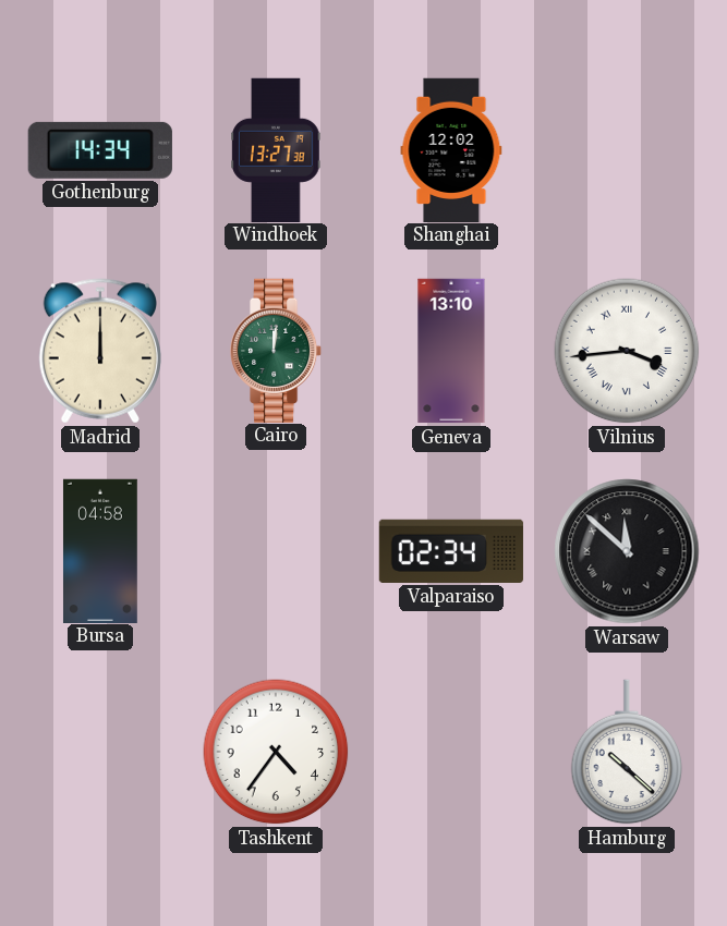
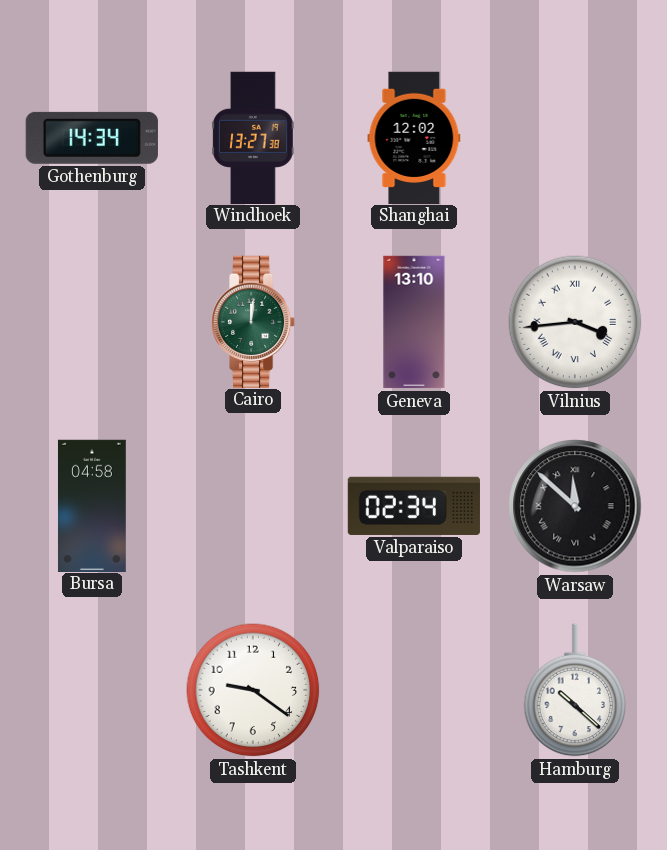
Madrid: 12:00 -> none (100, 351)
Tashkent: 4:36 -> 9:21 (253, 690)
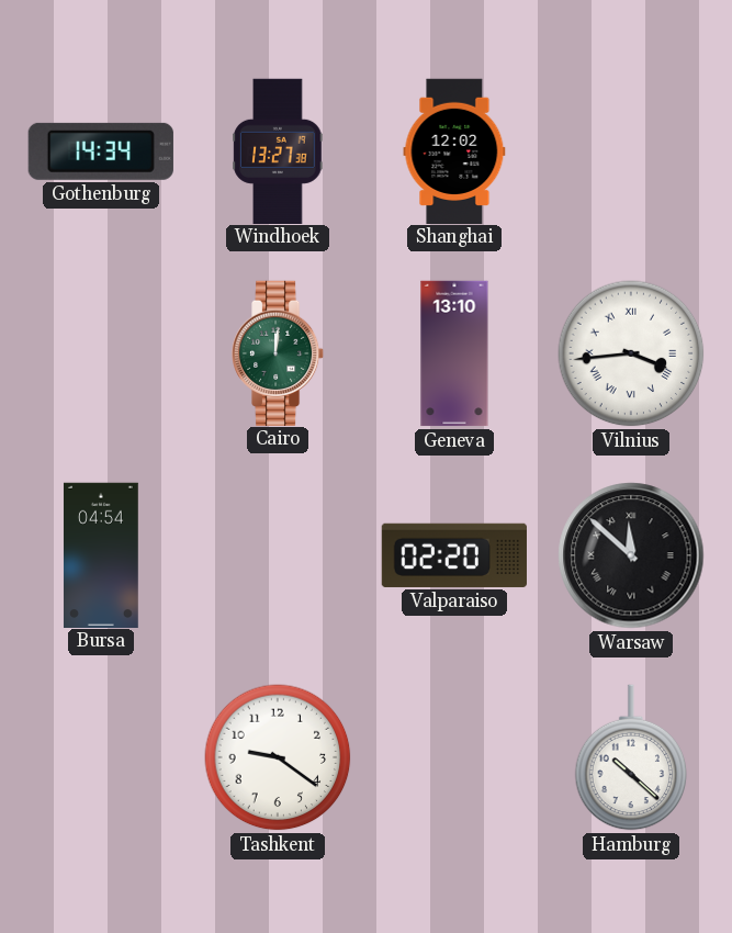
Bursa: 04:58 -> 04:54 (101, 554)
Valparaiso: 02:34 -> 02:20 (454, 555)
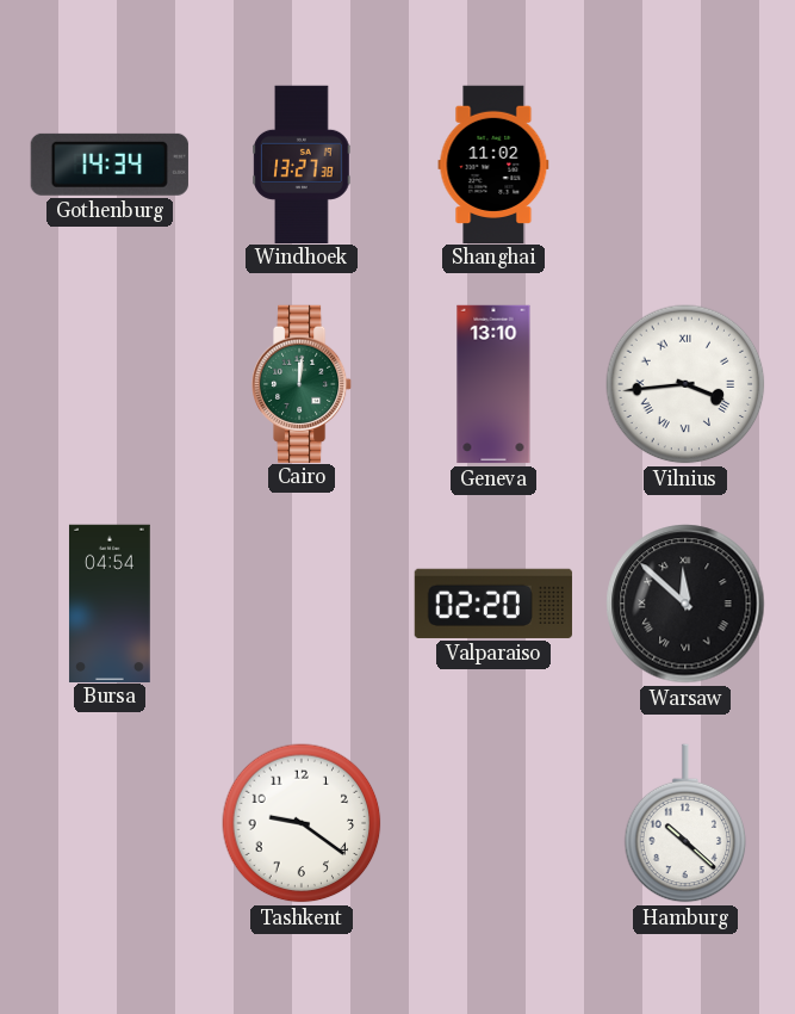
Shanghai: 12:02 -> 11:02 (493, 163)
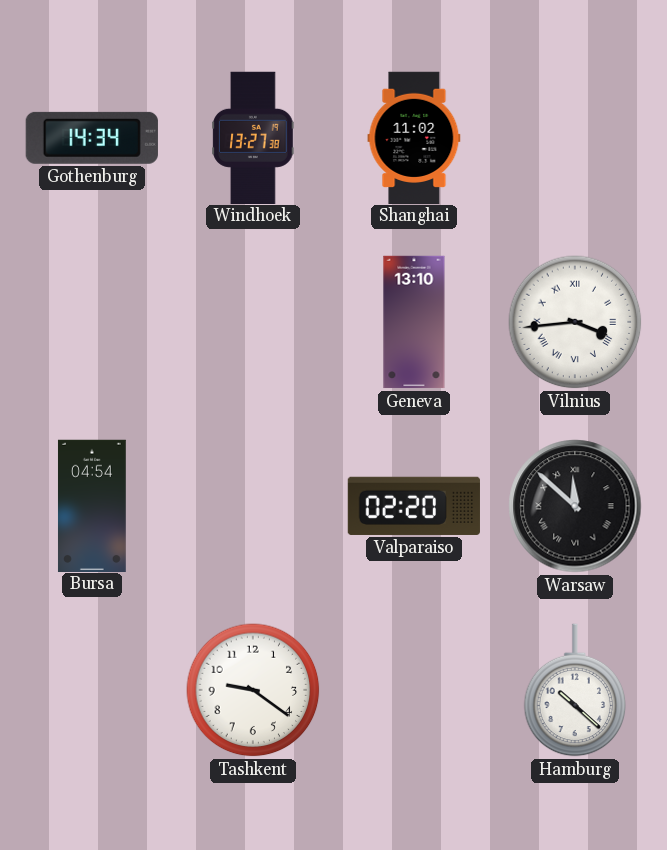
Cairo: 12:01 -> none (303, 383)
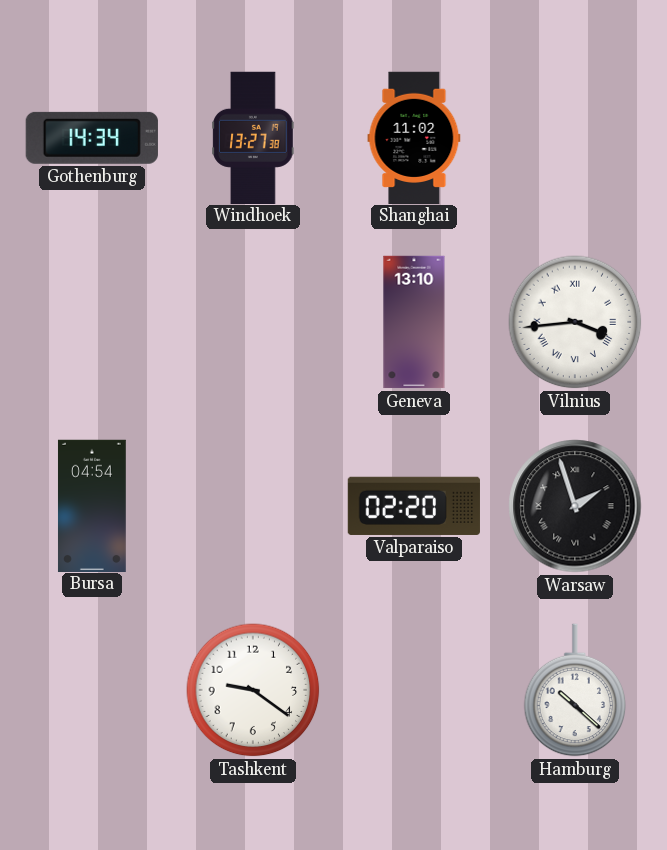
Warsaw: 11:52 -> 1:57 (575, 506)
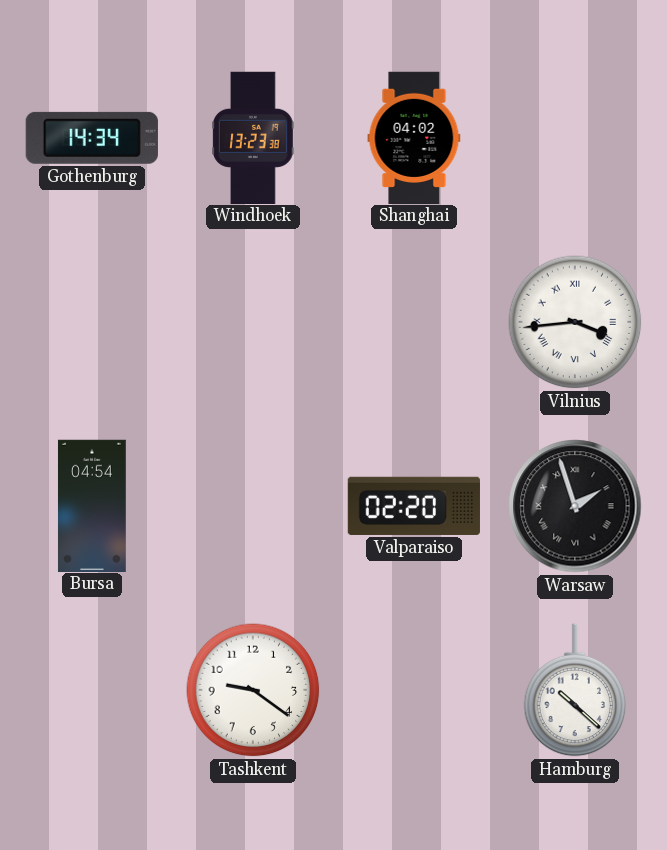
Windhoek: 13:27 -> 13:23 (253, 137)
Shanghai: 11:02 -> 04:02 (414, 137)
Geneva: 13:10 -> none (414, 322)
